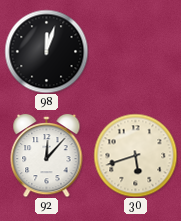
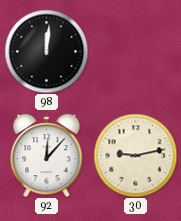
98: 12:03 -> 12:01 (46, 51)
30: 5:42 -> 9:13 (135, 155)
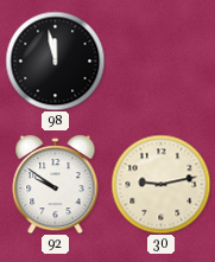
98: 12:01 -> 11:58 (55, 60)
92: 12:07 -> 9:51 (56, 184)
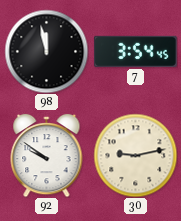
7: none -> 3:54 (135, 51)
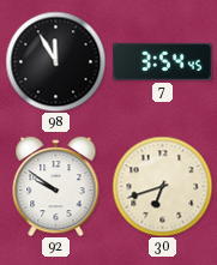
98: 11:58 -> 11:55 (55, 61)
30: 9:13 -> 6:42 (162, 186)
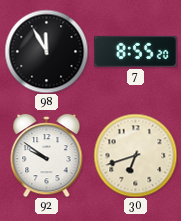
7: 3:54 -> 8:55 (135, 51)
